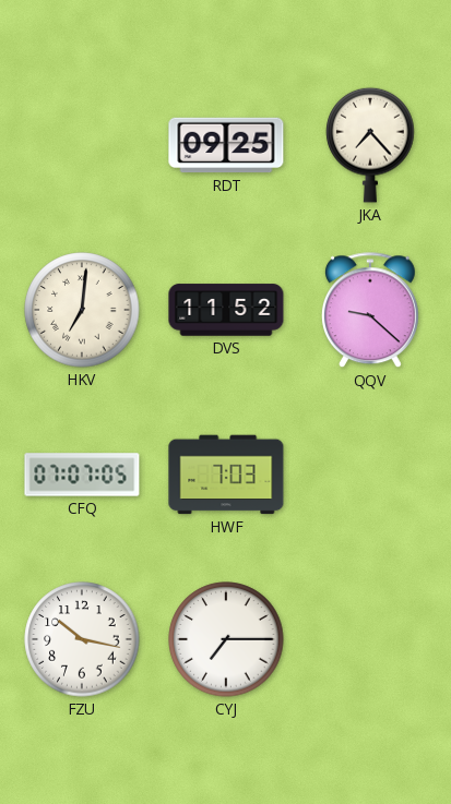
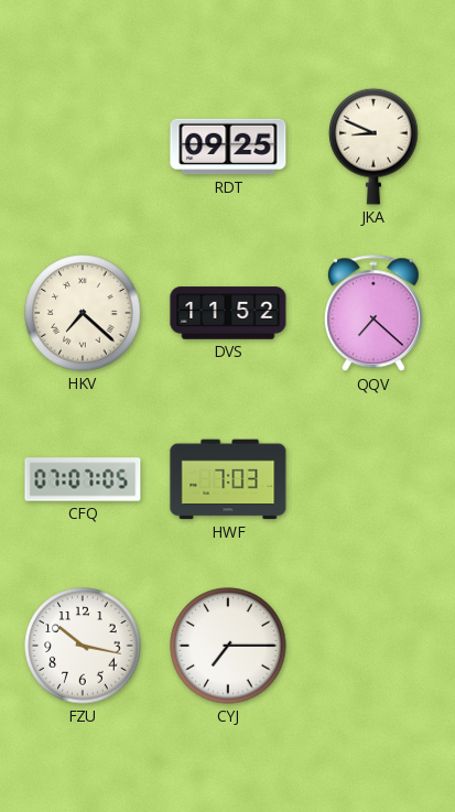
JKA: 7:23 -> 8:49 (373, 147)
HKV: 7:01 -> 7:22 (83, 313)
QQV: 9:22 -> 7:22 (373, 314)
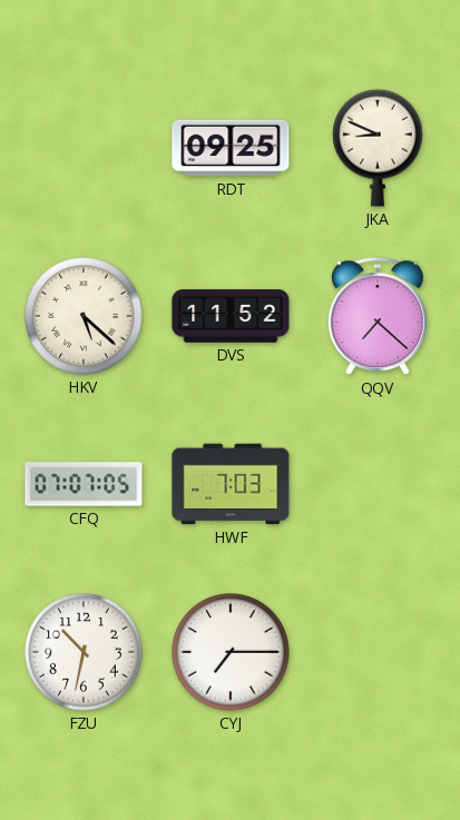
HKV: 7:22 -> 5:22 (84, 316)
FZU: 10:17 -> 10:32 (84, 652)
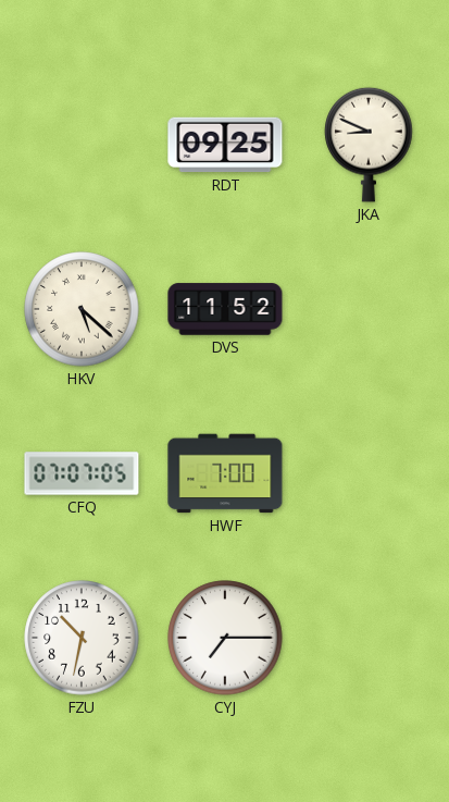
QQV: 7:22 -> none (378, 317)
HWF: 7:03 -> 7:00 (225, 473)
